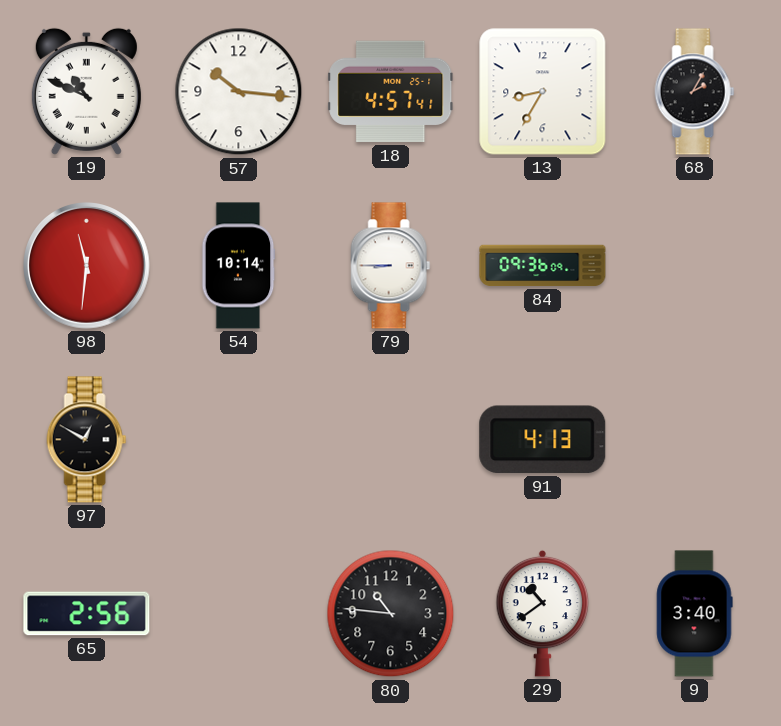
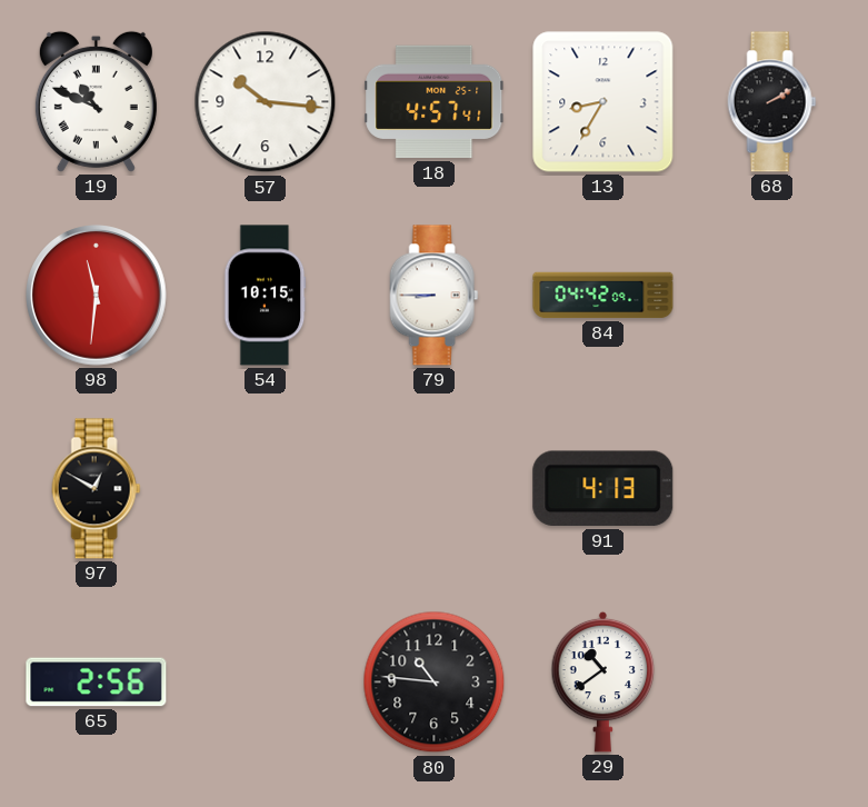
68: 2:05 -> 2:10 (772, 102)
54: 10:14 -> 10:15 (266, 296)
84: 09:36 -> 04:42 (603, 296)
9: 3:40 -> none (695, 614)
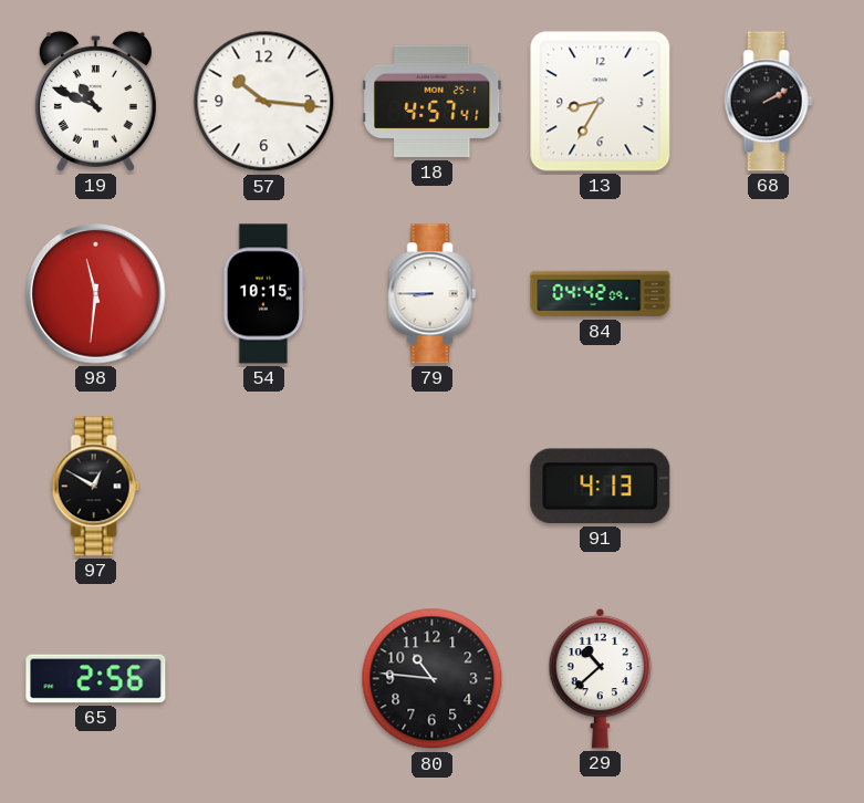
29: 10:39 -> 10:38 (601, 678)
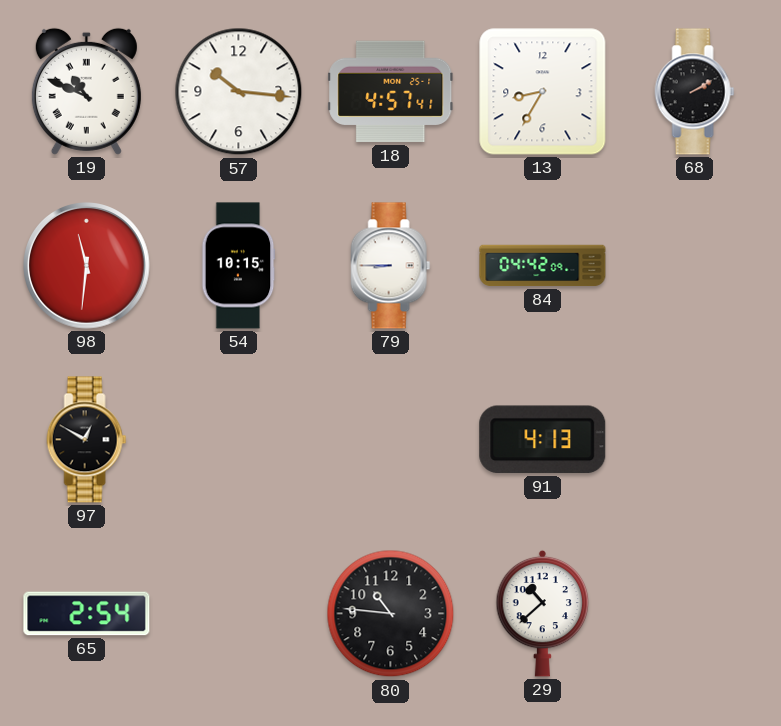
65: 2:56 -> 2:54 (87, 614)
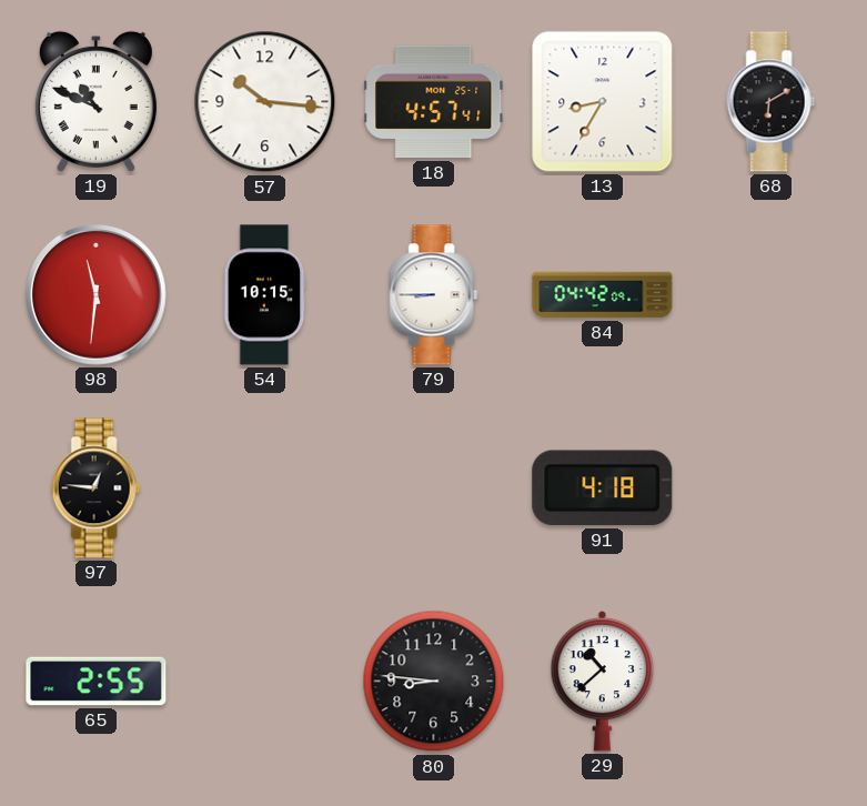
68: 2:10 -> 6:10 (772, 102)
97: 12:50 -> 12:46 (97, 488)
91: 4:13 -> 4:18 (603, 488)
65: 2:54 -> 2:55 (97, 682)
80: 10:46 -> 8:46 (434, 682)
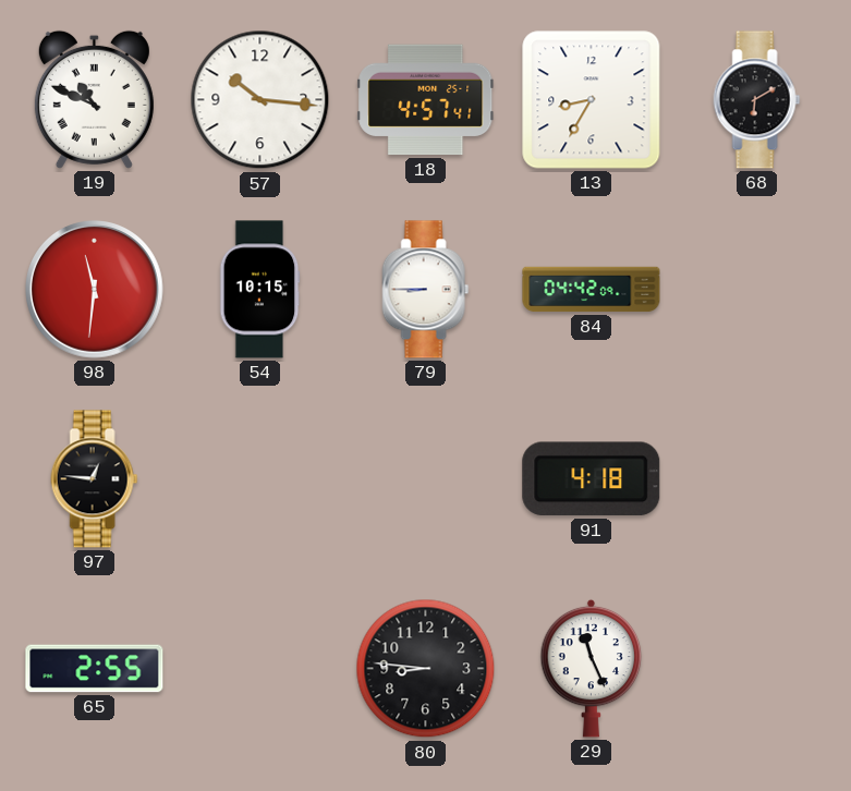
29: 10:38 -> 11:26 (592, 668)
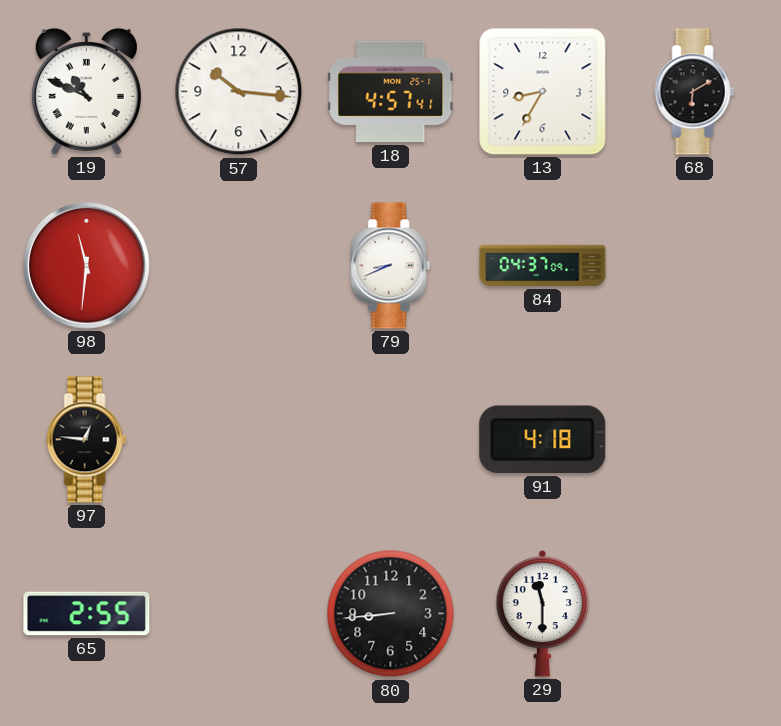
54: 10:15 -> none (260, 290)
79: 8:45 -> 8:41 (391, 266)
84: 04:42 -> 04:37 (543, 266)
80: 8:46 -> 8:44 (391, 614)
29: 11:26 -> 11:30 (543, 613)
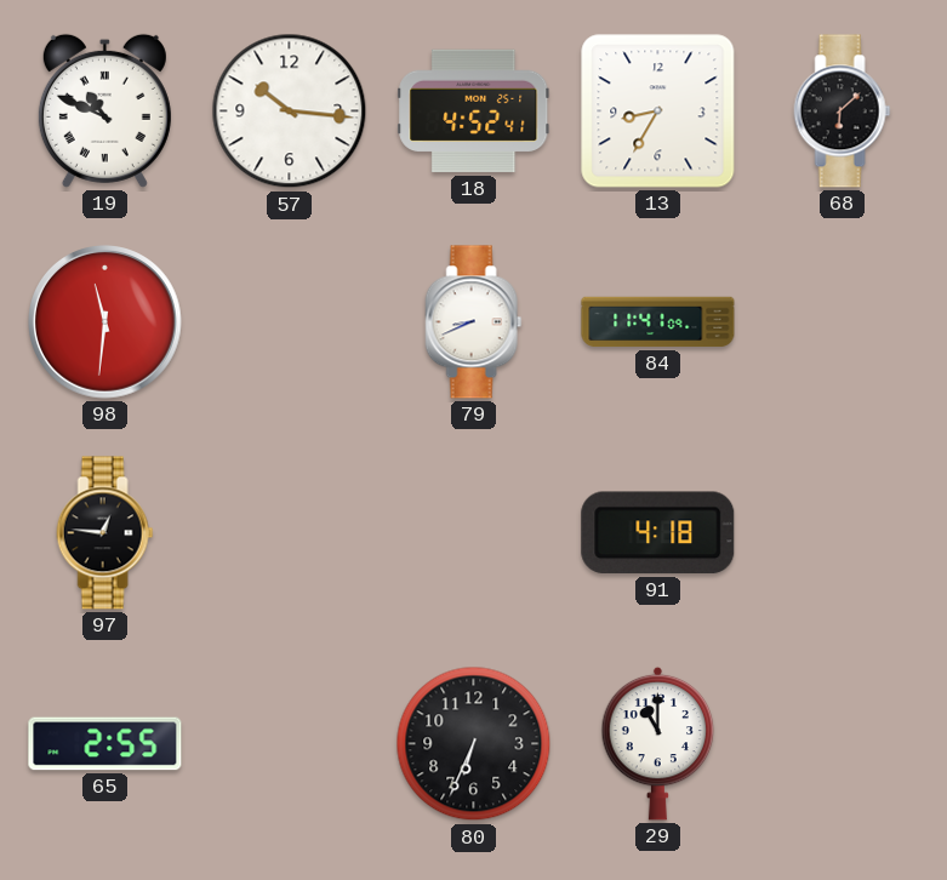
18: 4:57 -> 4:52 (474, 112)
68: 6:10 -> 6:08 (843, 112)
84: 04:37 -> 11:41 (658, 322)
80: 8:44 -> 6:34 (474, 744)
29: 11:30 -> 11:00 (658, 743)
